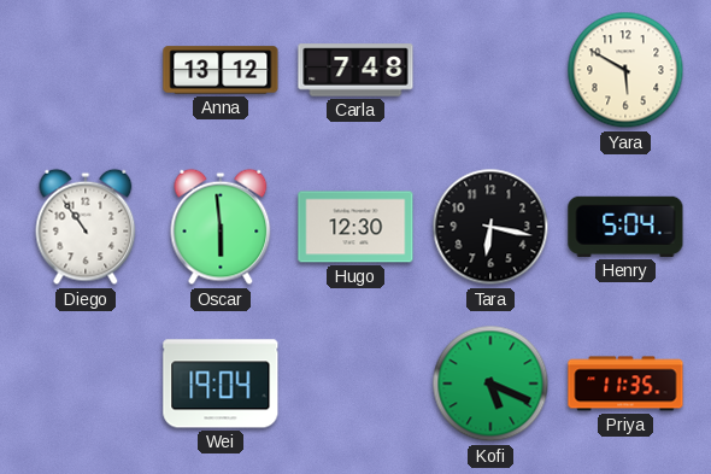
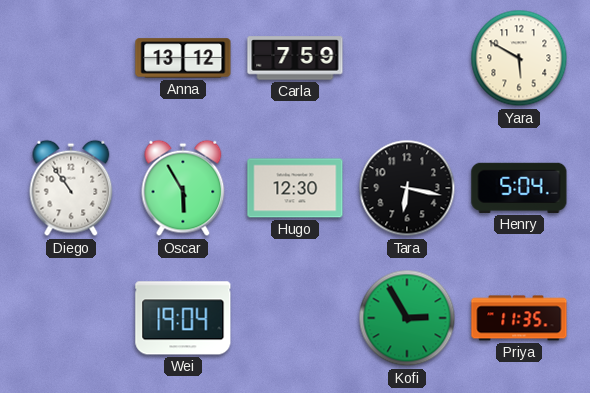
Carla: 7:48 -> 7:59 (295, 58)
Oscar: 5:59 -> 5:55 (183, 188)
Kofi: 5:19 -> 2:55 (407, 318)
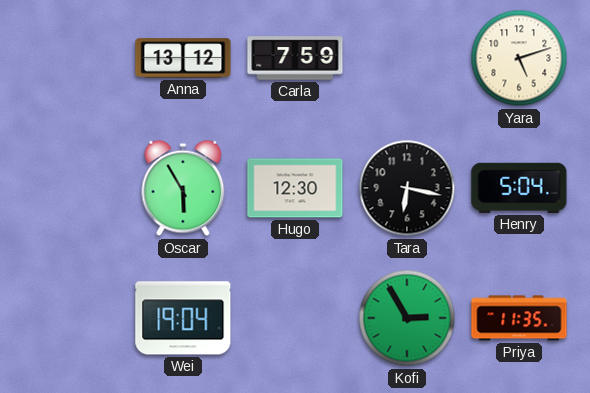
Yara: 5:50 -> 5:12 (519, 58)
Diego: 10:54 -> none (71, 188)
